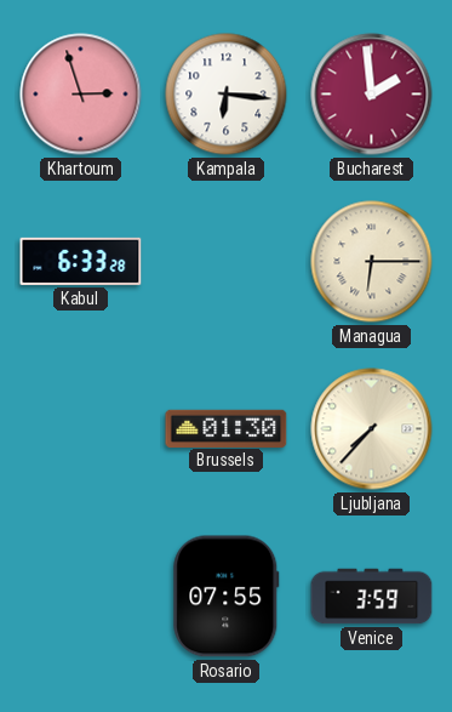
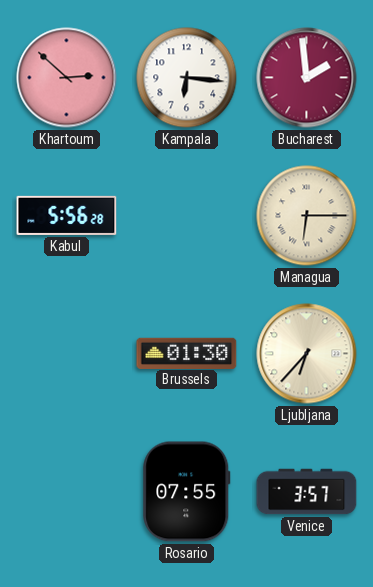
Khartoum: 2:57 -> 2:52 (67, 78)
Kabul: 6:33 -> 5:56 (67, 215)
Ljubljana: 7:37 -> 6:37 (307, 354)
Venice: 3:59 -> 3:57 (307, 492)
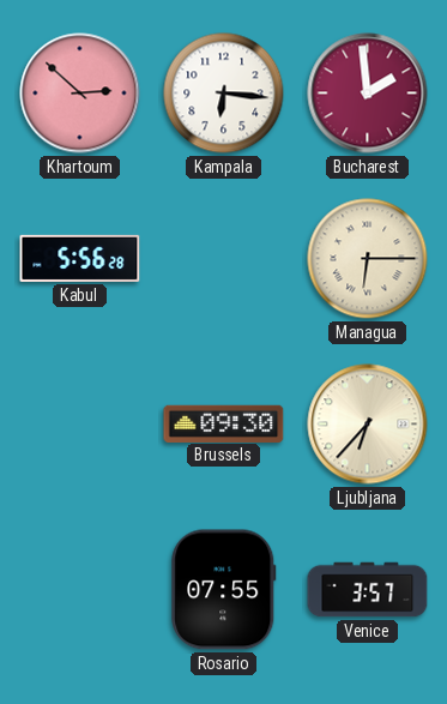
Brussels: 01:30 -> 09:30 (224, 423)
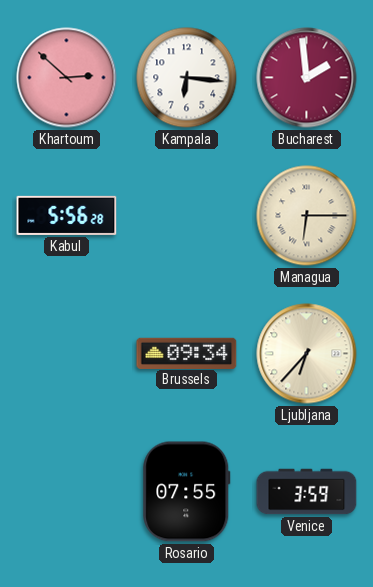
Brussels: 09:30 -> 09:34 (187, 353)
Venice: 3:57 -> 3:59 (307, 492)
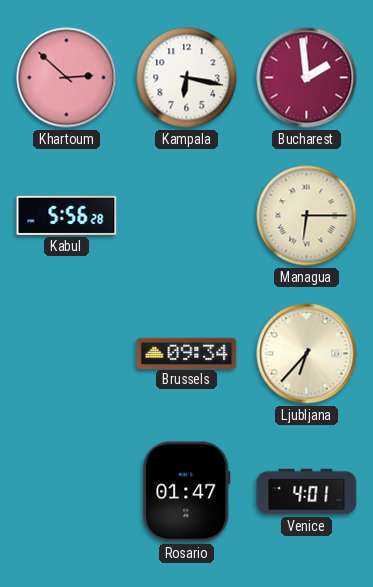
Kampala: 6:16 -> 6:17 (187, 78)
Rosario: 07:55 -> 01:47 (187, 492)
Venice: 3:59 -> 4:01 (307, 492)
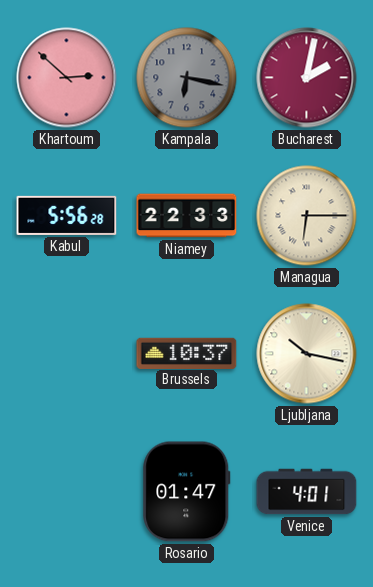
Kampala dial: white -> grey (187, 78)
Bucharest: 1:59 -> 2:02 (307, 78)
Niamey: none -> 22:33 (187, 216)
Brussels: 09:34 -> 10:37 (187, 353)
Ljubljana: 6:37 -> 10:17 (307, 354)
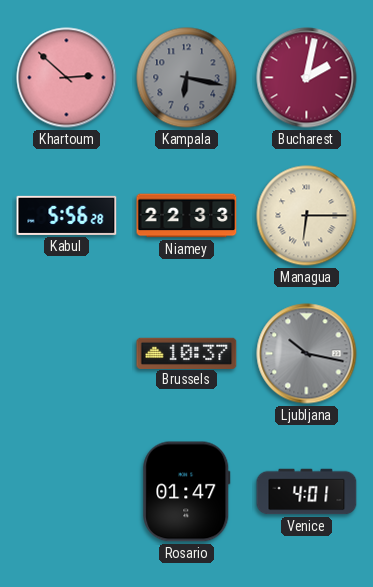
Ljubljana dial: cream -> grey (307, 354)
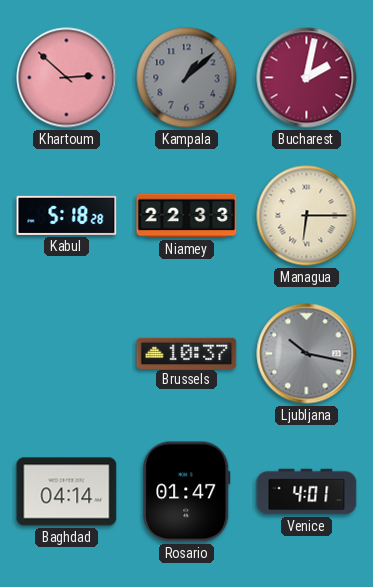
Kampala: 6:17 -> 1:08 (187, 78)
Kabul: 5:56 -> 5:18 (67, 215)
Baghdad: none -> 04:14 (67, 492)
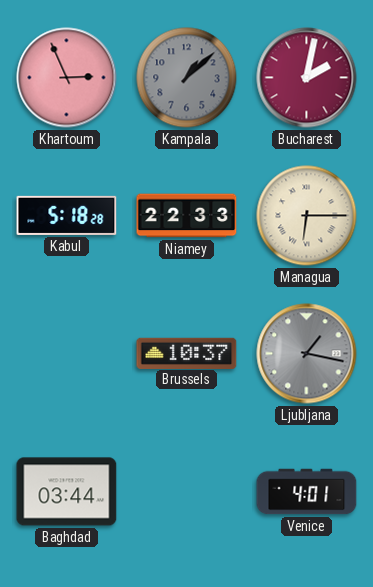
Khartoum: 2:52 -> 2:56 (67, 78)
Ljubljana: 10:17 -> 1:17 (307, 354)
Baghdad: 04:14 -> 03:44 (67, 492)
Rosario: 01:47 -> none (187, 492)
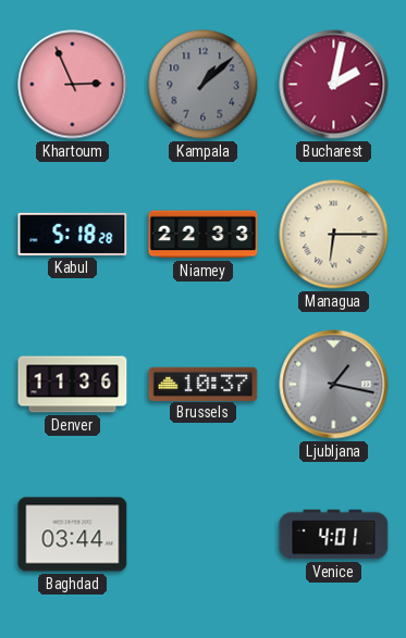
Denver: none -> 11:36 (73, 385)
